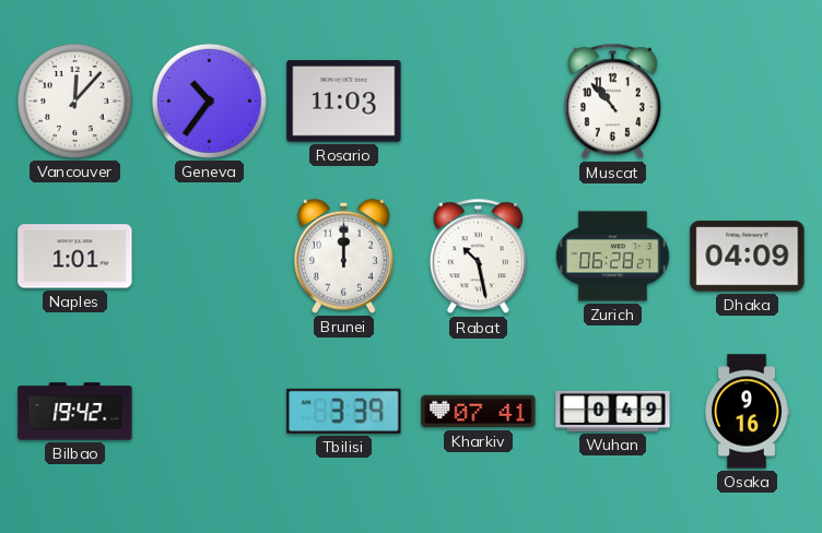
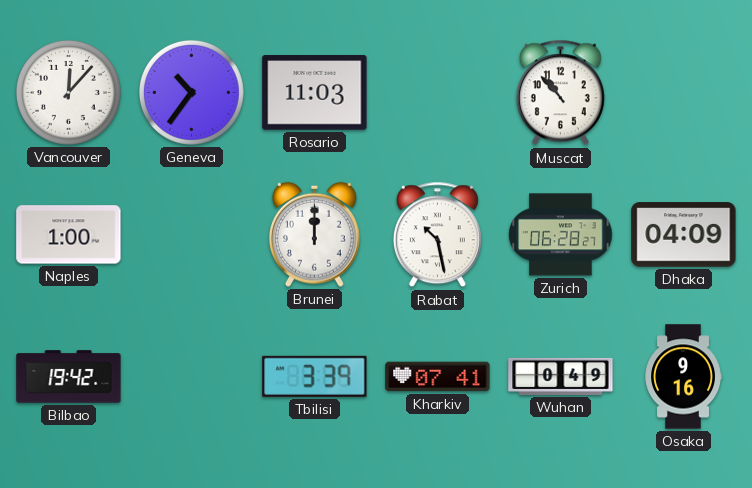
Naples: 1:01 -> 1:00 (69, 235)
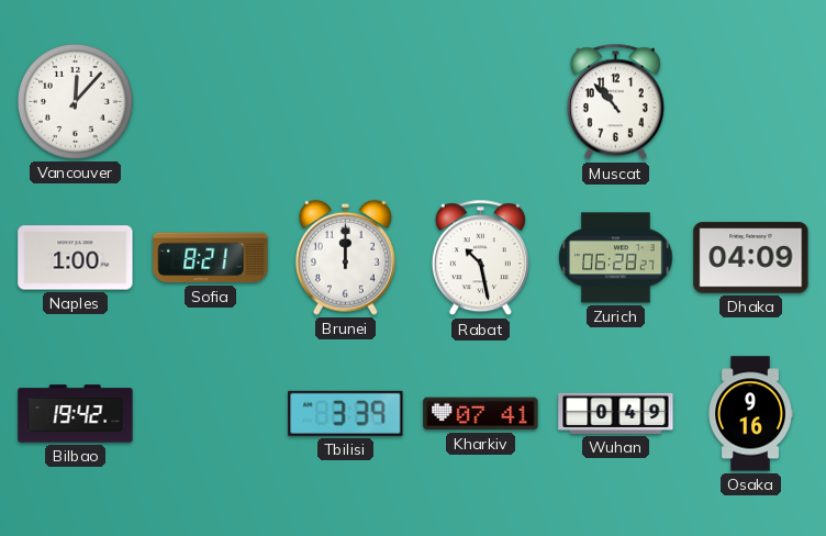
Geneva: 10:36 -> none (191, 92)
Rosario: 11:03 -> none (315, 93)
Sofia: none -> 8:21 (211, 258)
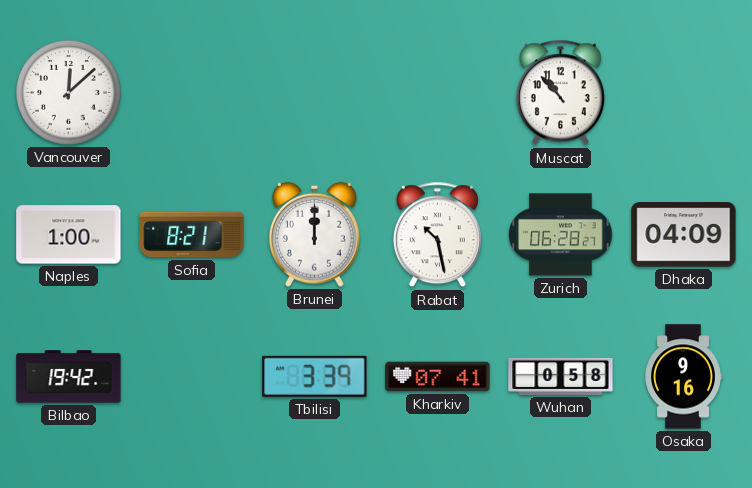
Vancouver: 12:07 -> 12:08 (68, 92)
Wuhan: 0:49 -> 0:58 (561, 376)
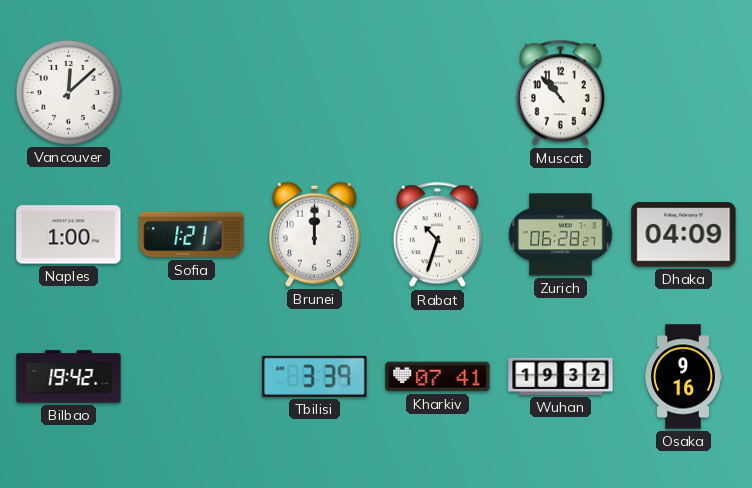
Sofia: 8:21 -> 1:21 (192, 235)
Rabat: 10:28 -> 10:33 (437, 235)
Wuhan: 0:58 -> 19:32 (561, 376)
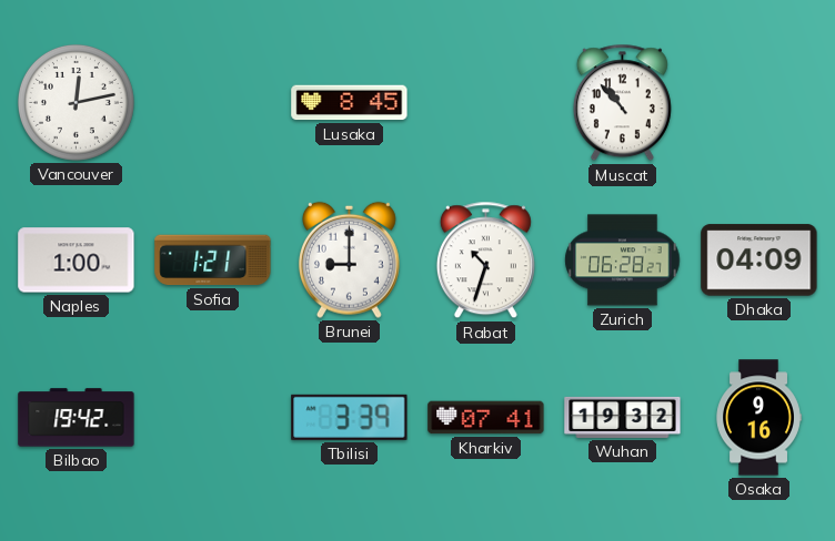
Vancouver: 12:08 -> 12:13 (76, 102)
Lusaka: none -> 8:45 (350, 103)
Brunei: 12:00 -> 9:00 (349, 259)
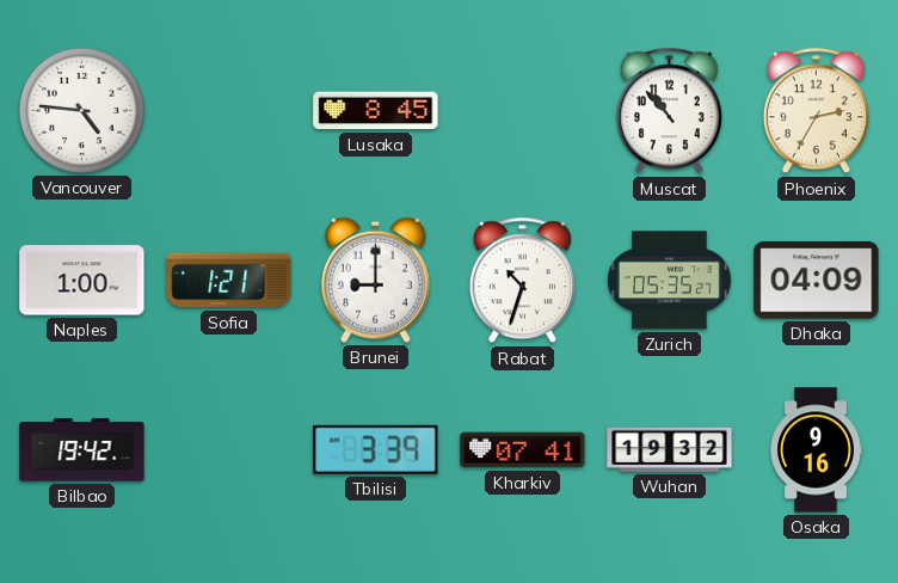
Vancouver: 12:13 -> 4:46 (81, 110)
Phoenix: none -> 2:35 (816, 111)
Zurich: 06:28 -> 05:35 (670, 281)
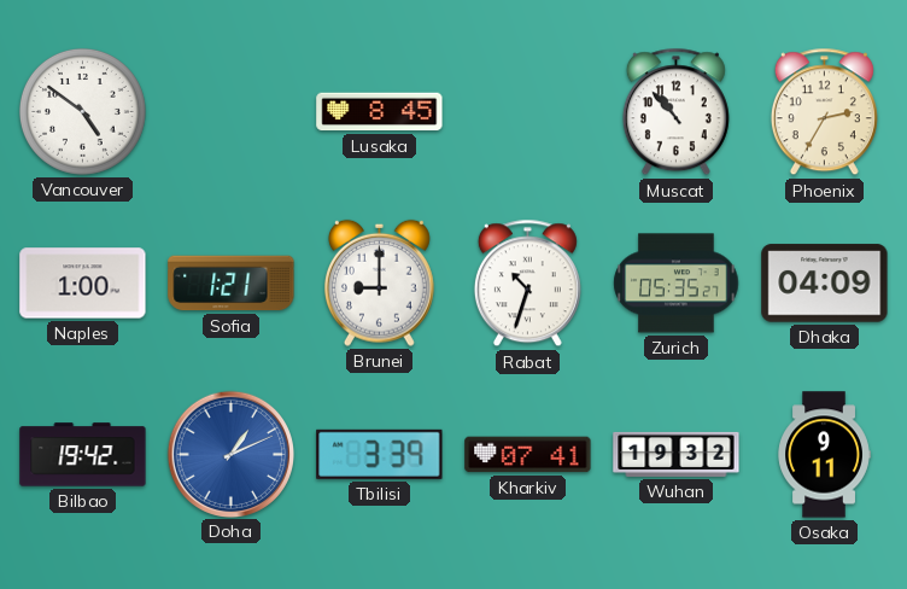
Vancouver: 4:46 -> 4:51 (82, 111)
Doha: none -> 1:11 (230, 454)
Osaka: 9:16 -> 9:11 (824, 455)
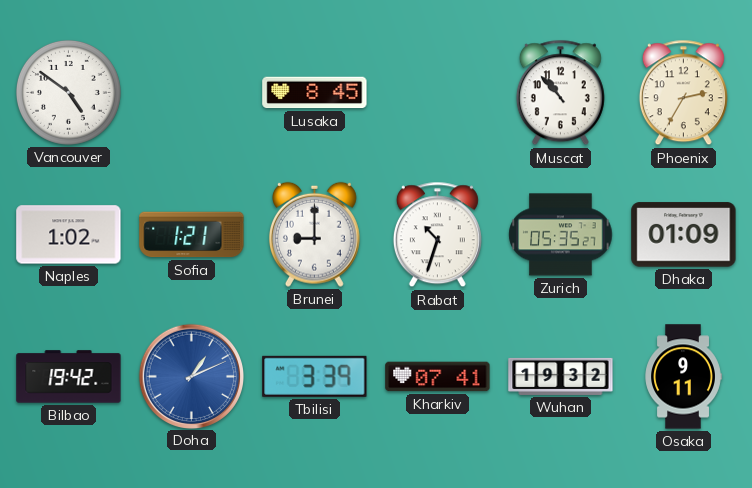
Naples: 1:00 -> 1:02 (69, 235)
Dhaka: 04:09 -> 01:09 (684, 235)
